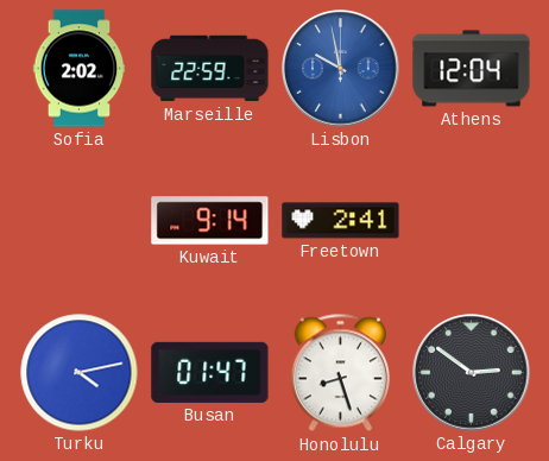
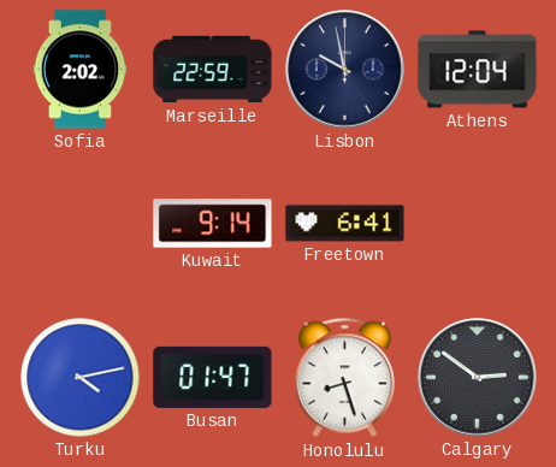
Lisbon dial: blue -> navy (345, 70)
Freetown: 2:41 -> 6:41 (345, 224)
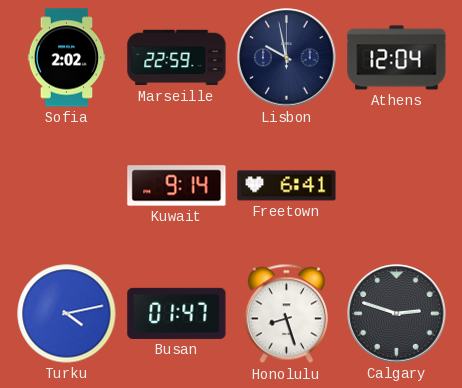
Calgary: 2:51 -> 2:48 (397, 314)
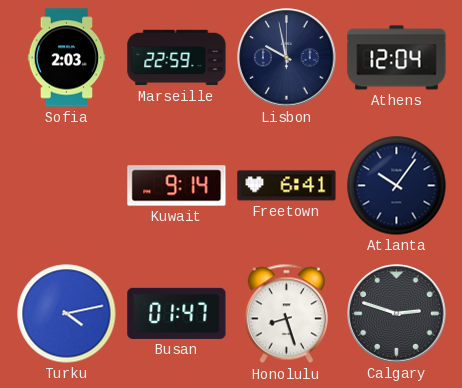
Sofia: 2:02 -> 2:03 (67, 58)
Atlanta: none -> 10:06 (397, 186)
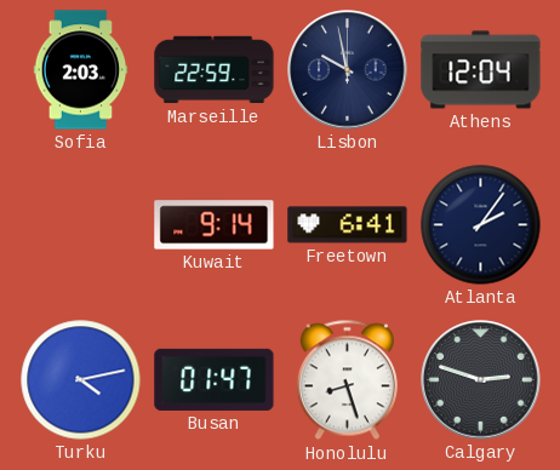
Atlanta: 10:06 -> 2:06 (481, 225)
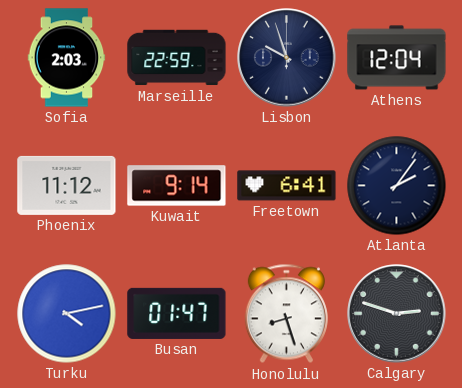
Lisbon: 9:58 -> 9:57 (287, 58)
Phoenix: none -> 11:12 (67, 185)
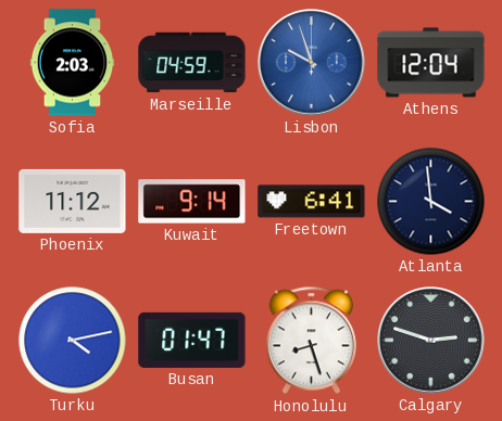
Marseille: 22:59 -> 04:59 (192, 63)
Lisbon dial: navy -> blue (312, 63)
Atlanta: 2:06 -> 3:59 (431, 202)
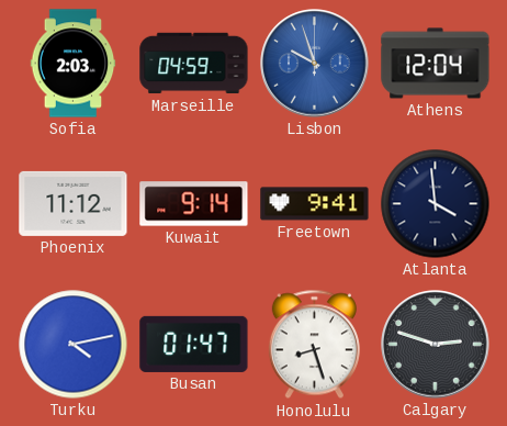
Freetown: 6:41 -> 9:41 (315, 204)
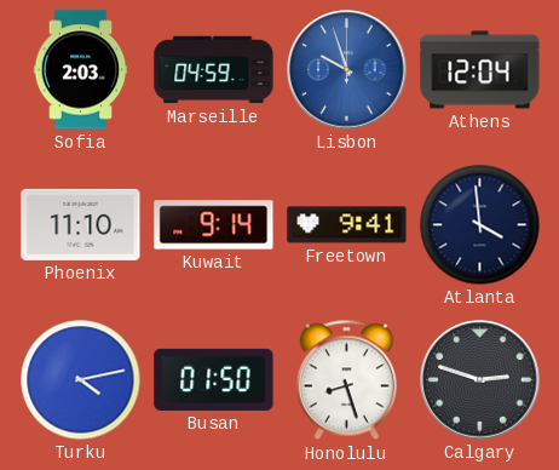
Phoenix: 11:12 -> 11:10 (81, 224)
Busan: 01:47 -> 01:50 (214, 379)
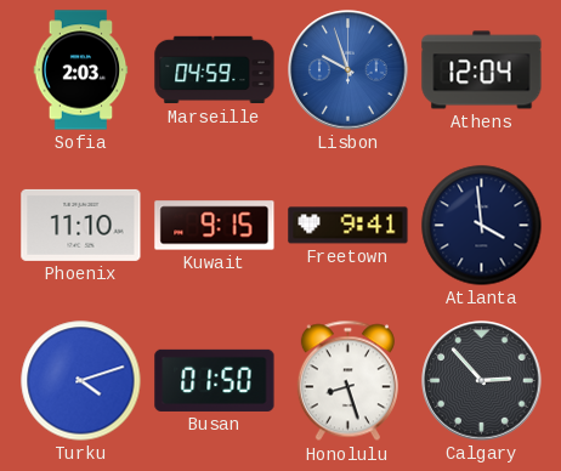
Kuwait: 9:14 -> 9:15 (215, 226)
Turku: 4:13 -> 4:12 (81, 381)
Calgary: 2:48 -> 2:53 (482, 381)
